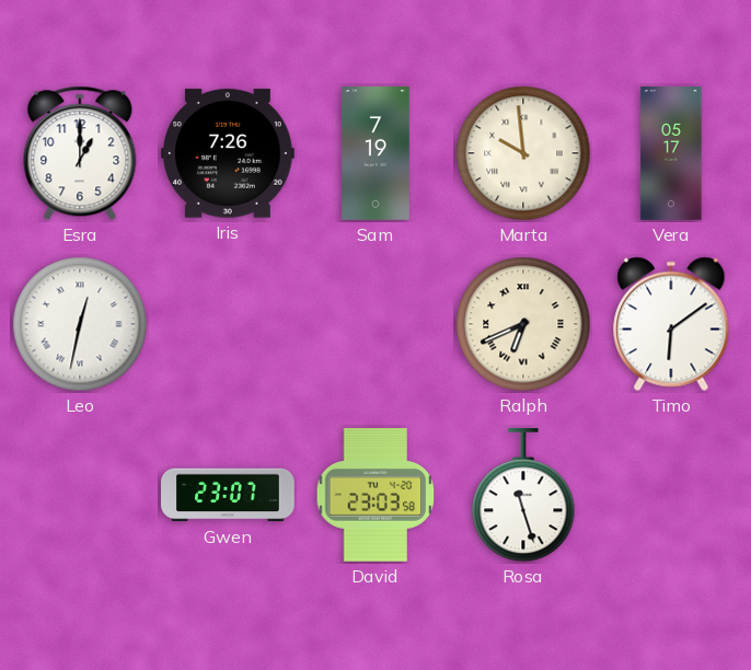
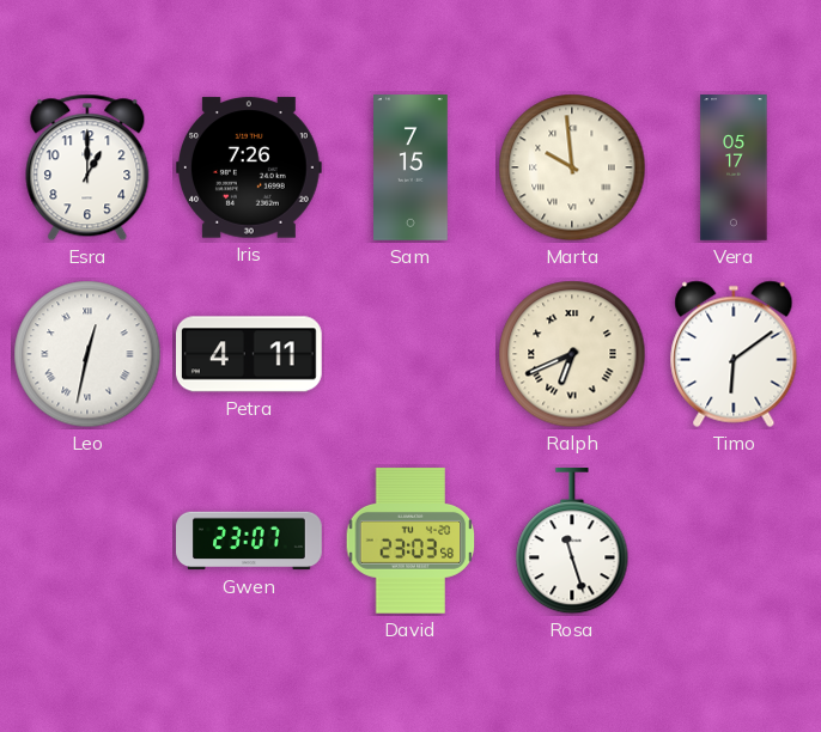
Sam: 7:19 -> 7:15 (412, 167)
Petra: none -> 4:11 (250, 354)
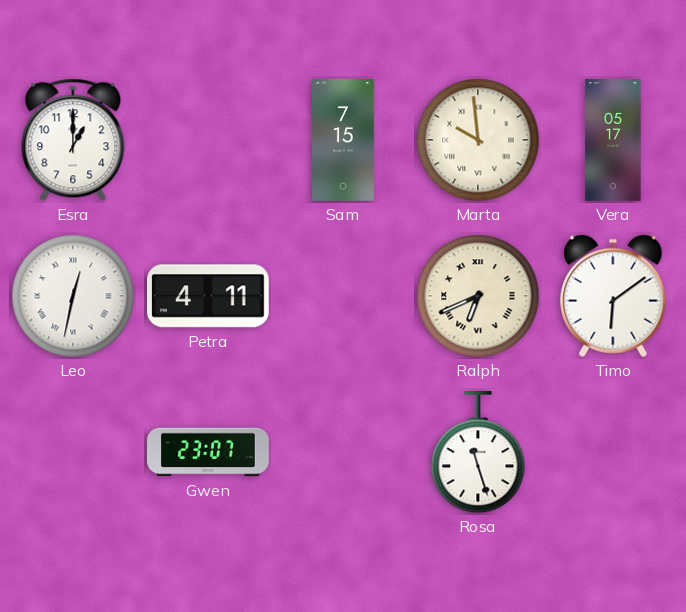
Iris: 7:26 -> none (250, 167)
David: 23:03 -> none (410, 542)
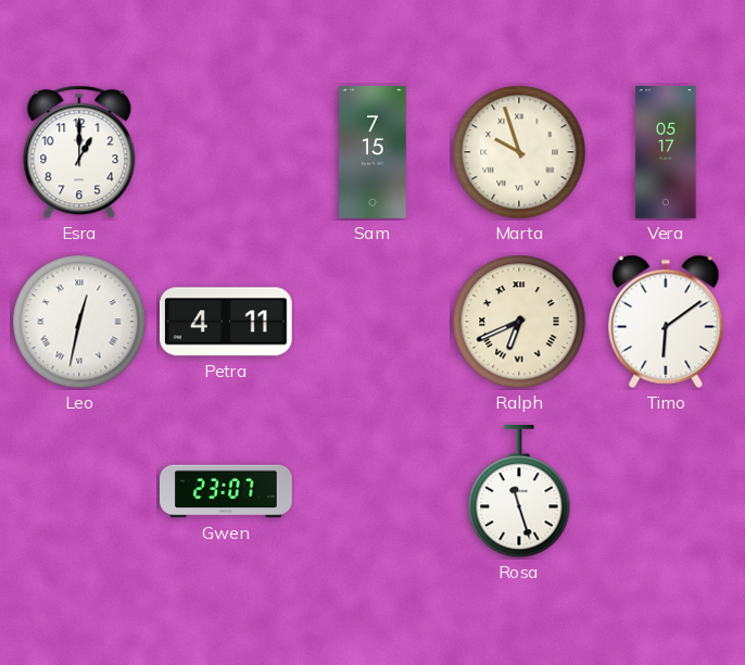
Marta: 9:59 -> 9:57 (519, 152)
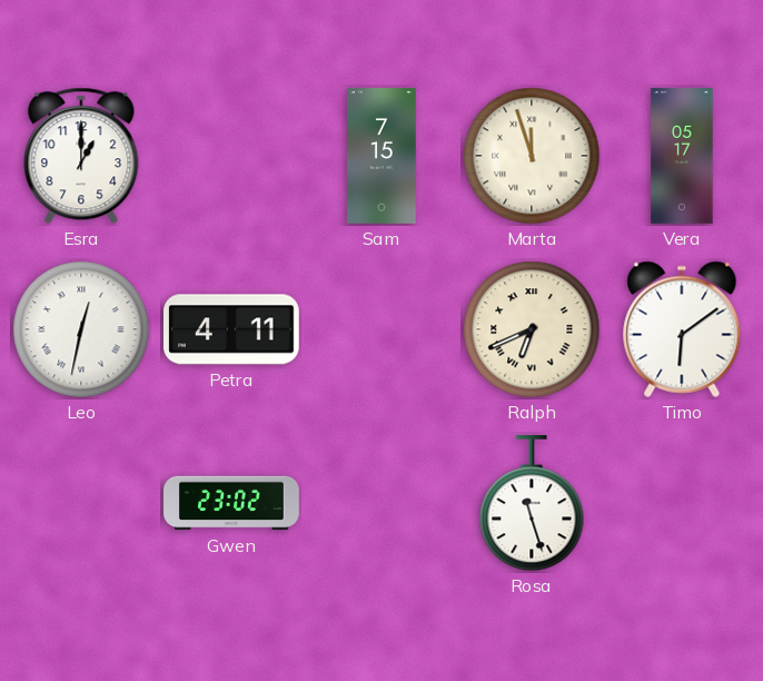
Marta: 9:57 -> 11:57 (532, 156)
Gwen: 23:07 -> 23:02 (231, 503)
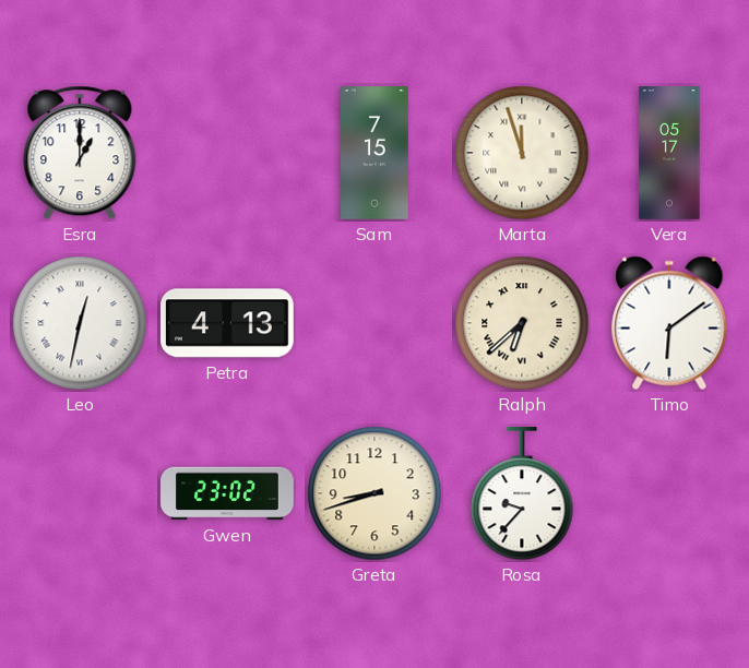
Petra: 4:11 -> 4:13 (228, 323)
Ralph: 6:41 -> 6:38 (522, 323)
Greta: none -> 8:42 (374, 493)
Rosa: 11:27 -> 9:37 (522, 494)
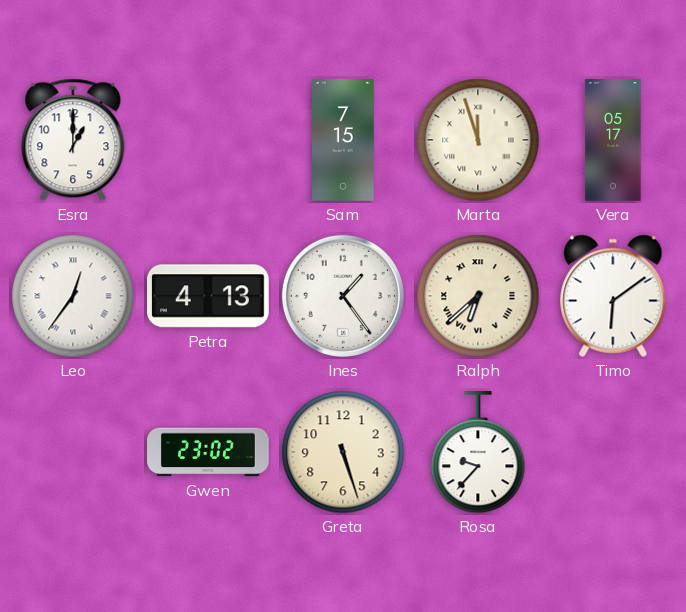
Leo: 12:32 -> 12:36 (73, 296)
Ines: none -> 1:24 (343, 296)
Greta: 8:42 -> 5:27 (343, 452)
